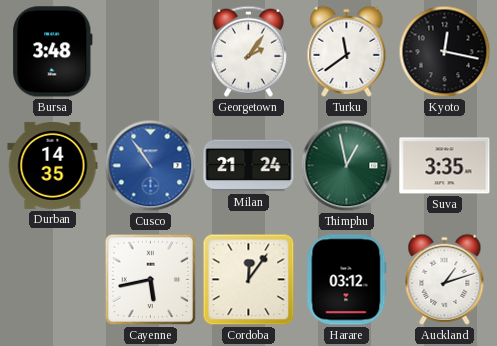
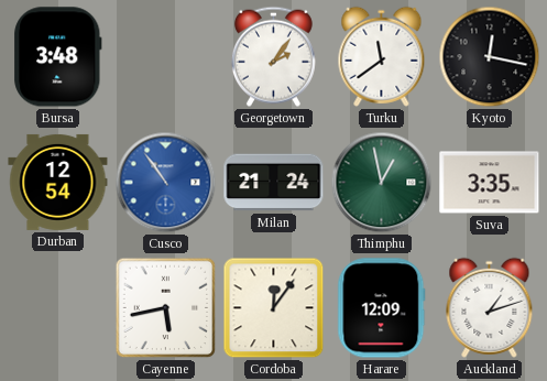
Durban: 14:35 -> 12:54 (58, 182)
Harare: 03:12 -> 12:09 (382, 308)
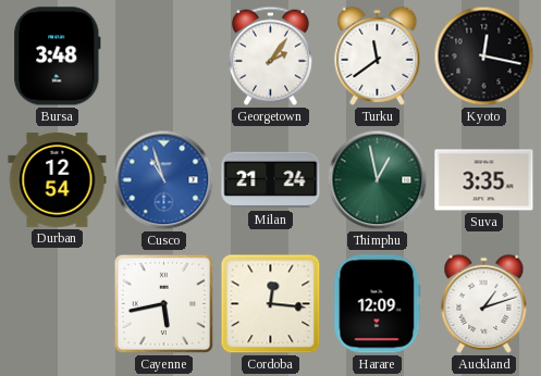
Cusco: 10:54 -> 10:57 (164, 180)
Cordoba: 12:06 -> 12:16 (271, 304)
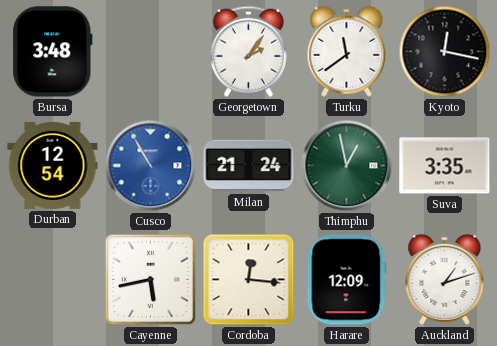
Cusco: 10:57 -> 10:55 (151, 166)
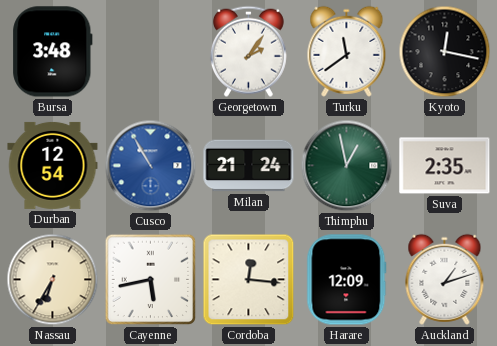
Suva: 3:35 -> 2:35 (445, 166)
Nassau: none -> 6:35 (53, 280)
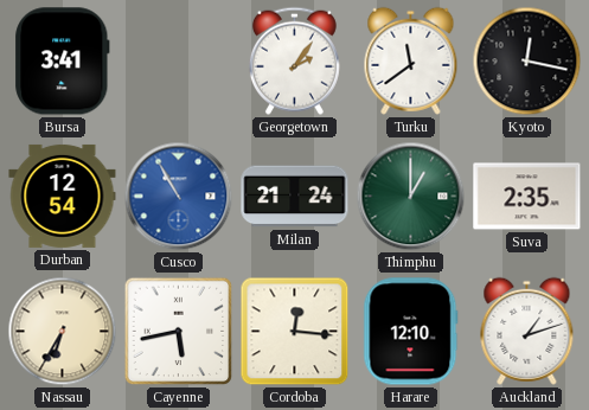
Bursa: 3:48 -> 3:41 (63, 62)
Thimphu: 12:58 -> 1:00 (411, 197)
Harare: 12:09 -> 12:10 (411, 332)
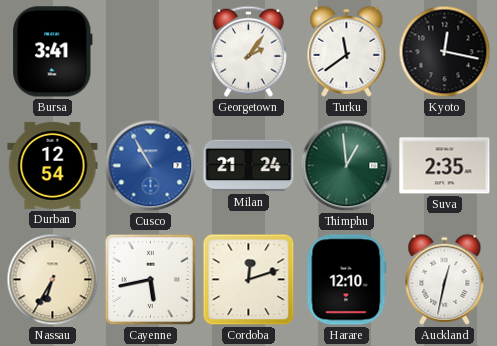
Thimphu: 1:00 -> 12:59 (347, 166)
Cordoba: 12:16 -> 12:12 (249, 280)
Auckland: 1:12 -> 12:32 (445, 279)
